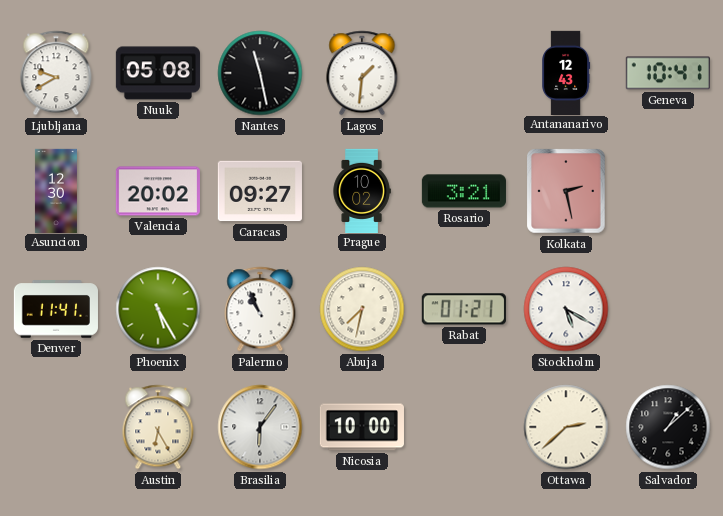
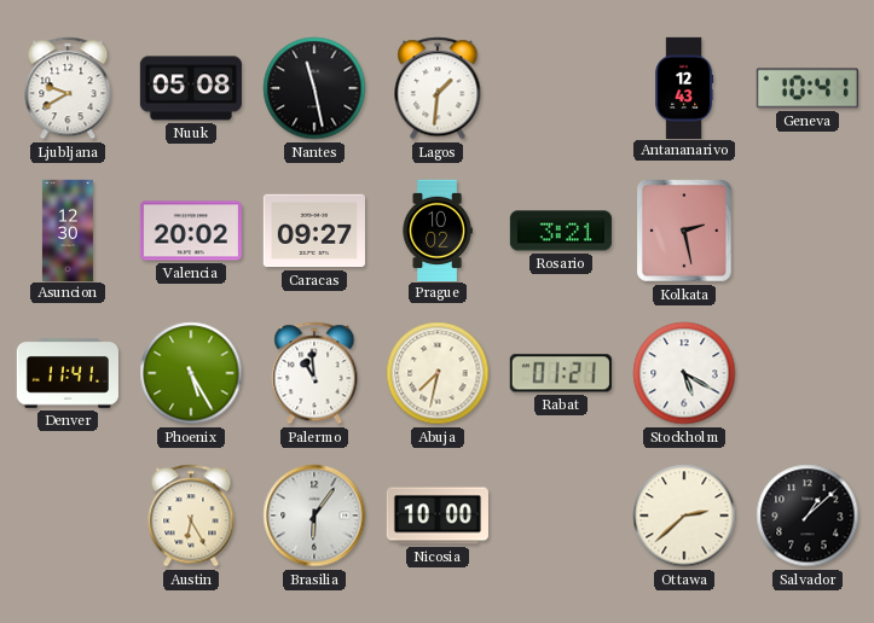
Palermo: 10:56 -> 10:59 (314, 373)
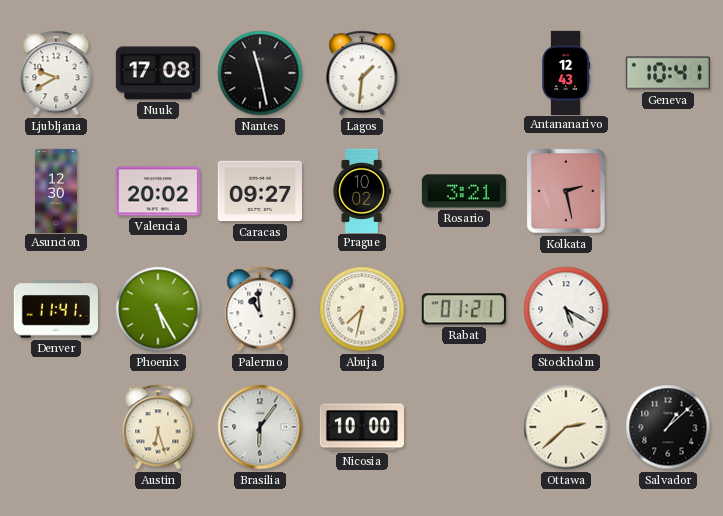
Nuuk: 05:08 -> 17:08 (158, 73)
Austin: 6:25 -> 6:27 (158, 427)
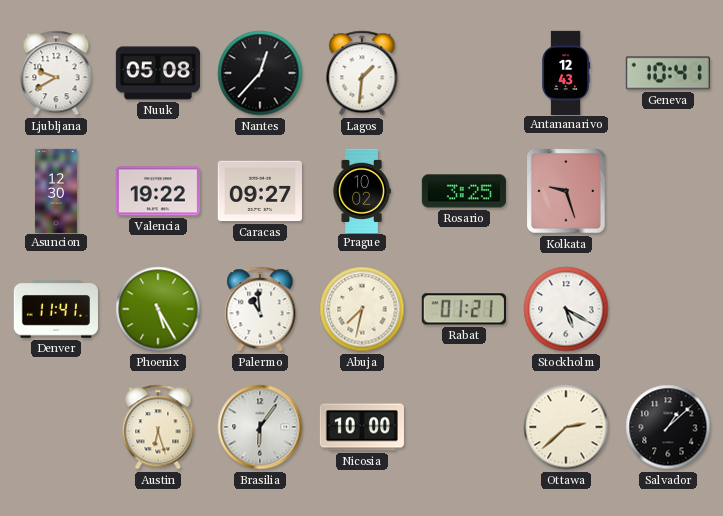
Nuuk: 17:08 -> 05:08 (158, 73)
Nantes: 11:28 -> 12:37 (260, 73)
Valencia: 20:02 -> 19:22 (158, 191)
Rosario: 3:21 -> 3:25 (464, 191)
Kolkata: 2:28 -> 9:27 (566, 191)
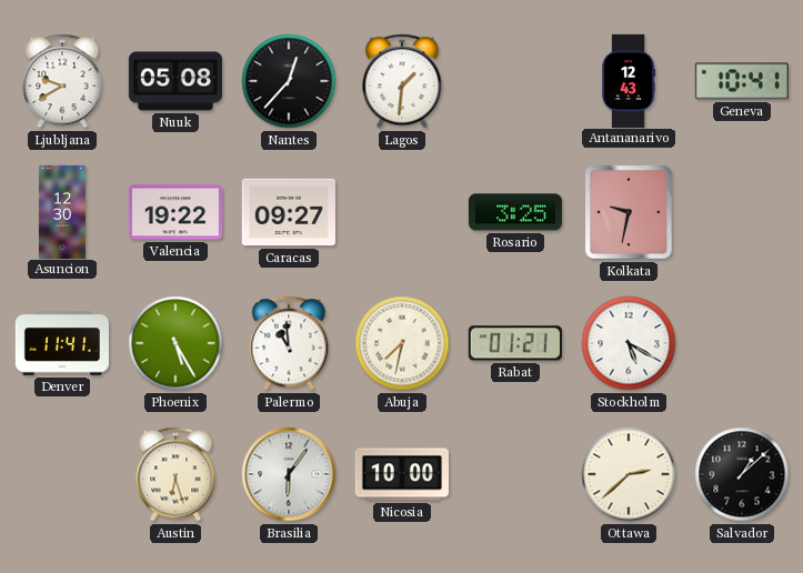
Prague: 10:02 -> none (362, 190)
Kolkata: 9:27 -> 9:32 (629, 212)
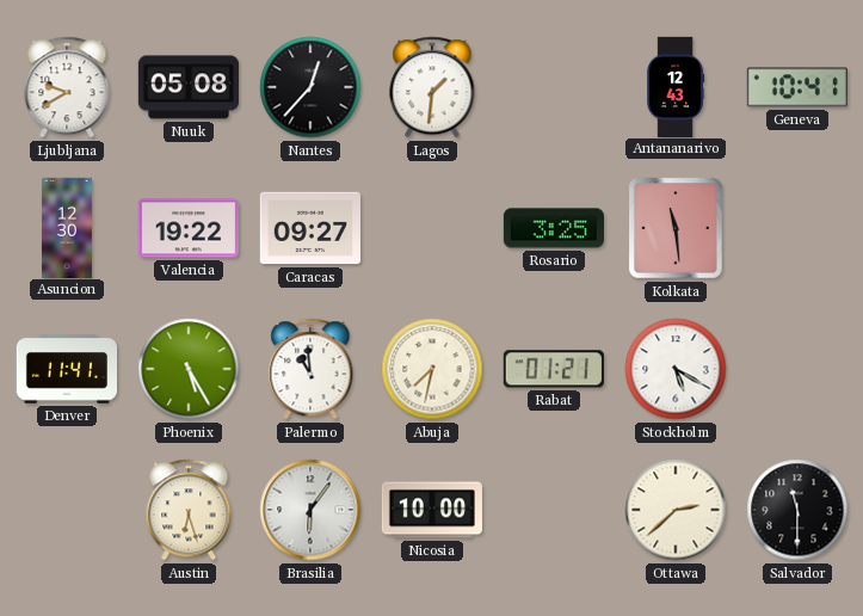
Kolkata: 9:32 -> 11:29 (676, 228)
Salvador: 1:08 -> 11:30 (797, 510)
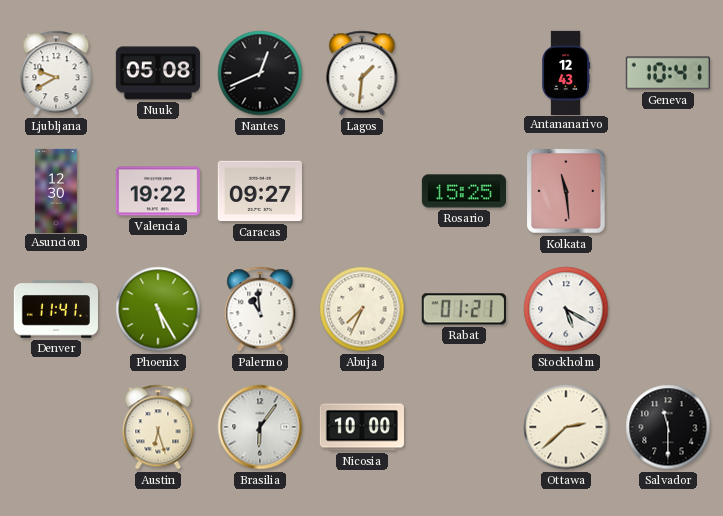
Nantes: 12:37 -> 12:41 (260, 73)
Rosario: 3:25 -> 15:25 (464, 191)
Abuja: 7:32 -> 7:34 (362, 309)
